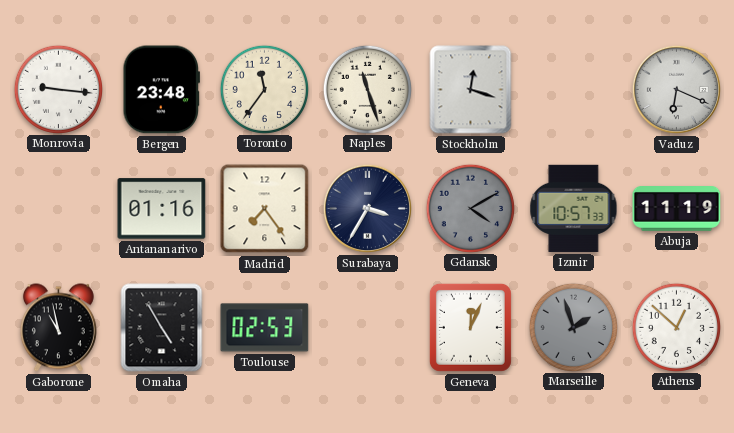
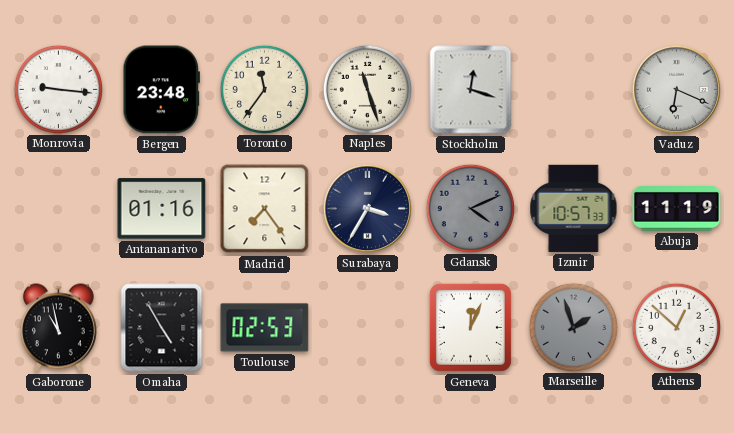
Gdansk: 4:10 -> 4:11 (470, 208)
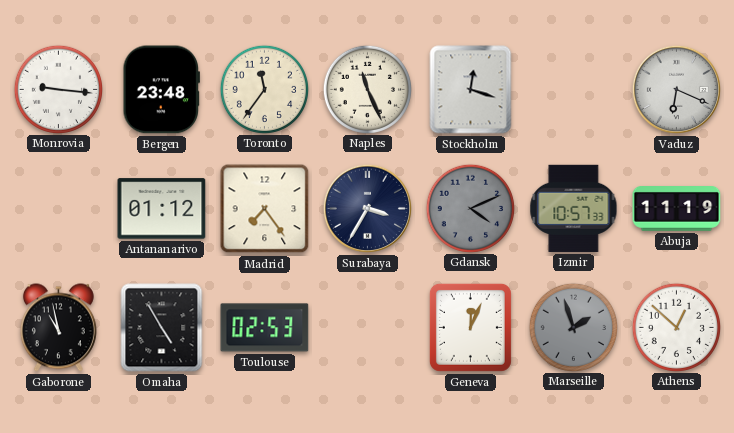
Naples: 11:27 -> 11:26 (367, 89)
Antananarivo: 01:16 -> 01:12 (162, 209)
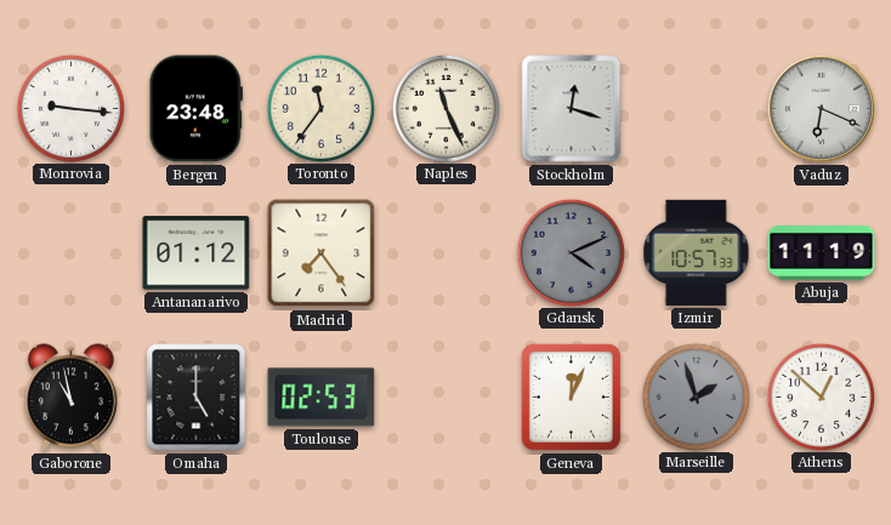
Surabaya: 3:35 -> none (367, 208)
Omaha: 4:55 -> 5:00 (197, 398)
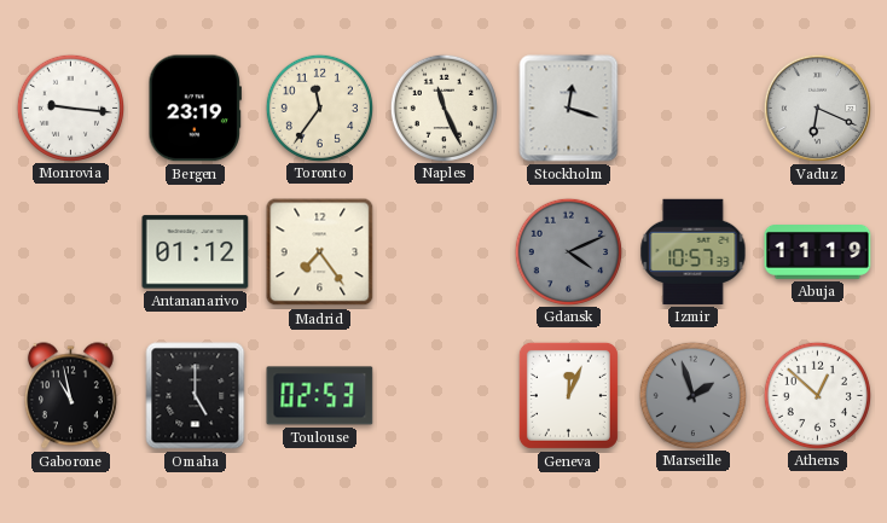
Bergen: 23:48 -> 23:19 (195, 109)
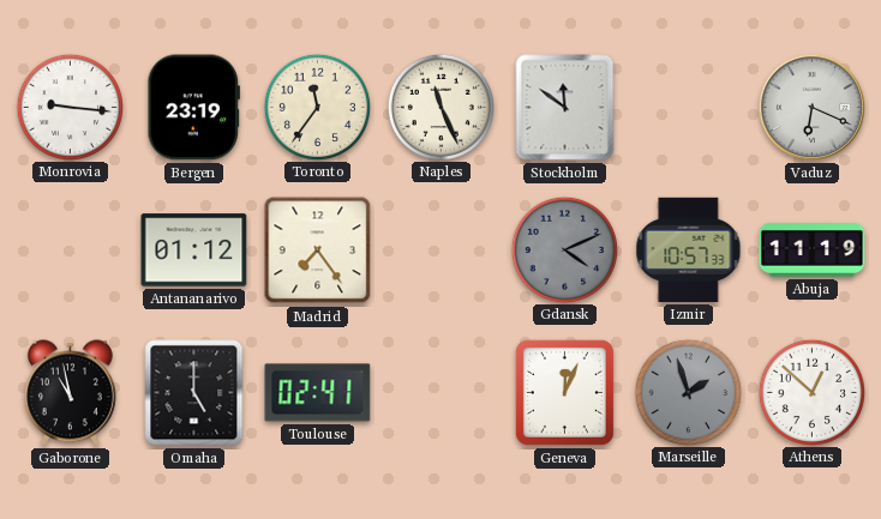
Stockholm: 12:18 -> 11:51 (565, 108)
Toulouse: 02:53 -> 02:41 (318, 393)
